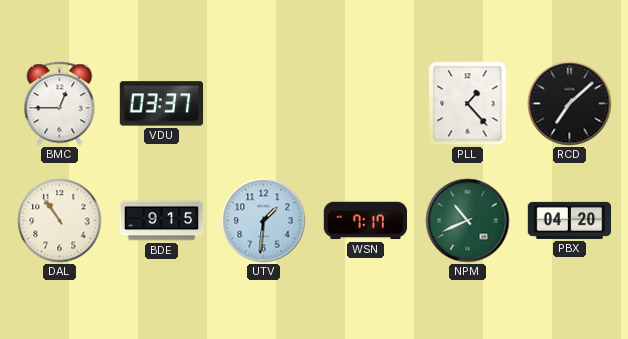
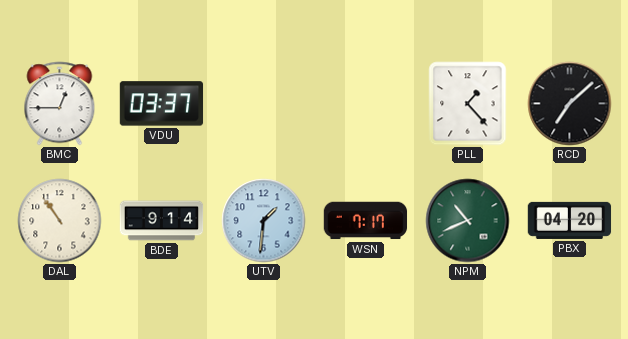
BDE: 9:15 -> 9:14 (162, 221)
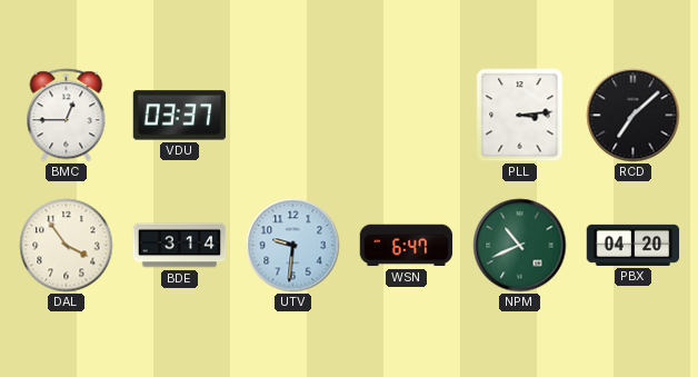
PLL: 1:23 -> 3:14 (520, 116)
DAL: 10:54 -> 3:54 (67, 246)
BDE: 9:14 -> 3:14 (180, 246)
UTV: 1:31 -> 9:31 (293, 246)
WSN: 7:17 -> 6:47 (407, 246)
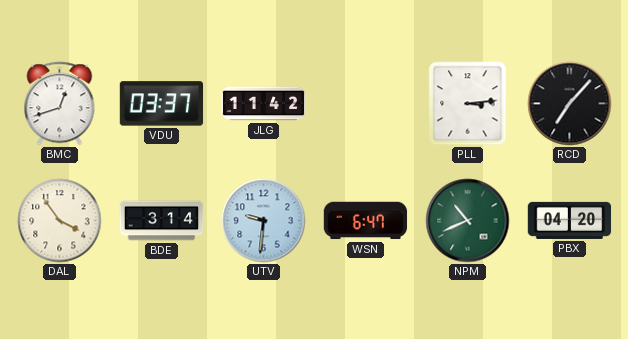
BMC: 12:45 -> 12:42 (60, 104)
JLG: none -> 11:42 (264, 104)
RCD: 7:08 -> 7:07 (570, 104)
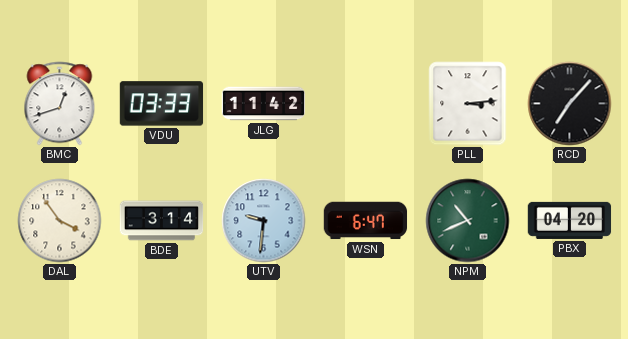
VDU: 03:37 -> 03:33 (162, 104)
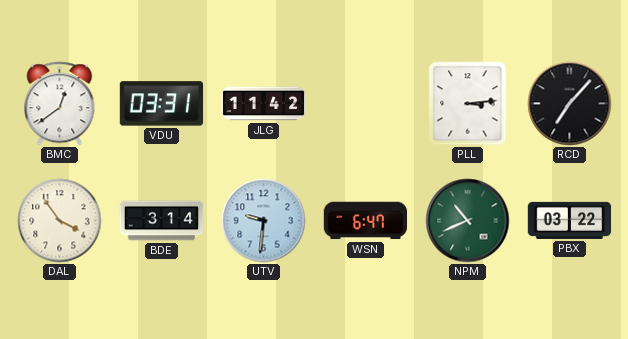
BMC: 12:42 -> 12:39 (60, 104)
VDU: 03:33 -> 03:31 (162, 104)
PBX: 04:20 -> 03:22 (570, 220)
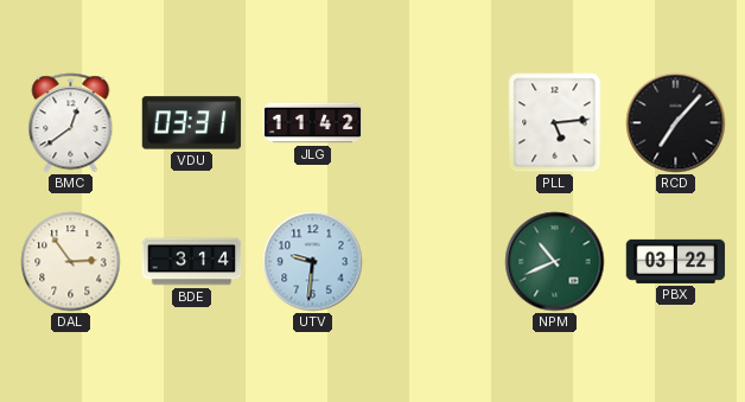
PLL: 3:14 -> 5:14 (555, 123)
DAL: 3:54 -> 2:54 (71, 262)
WSN: 6:47 -> none (366, 221)
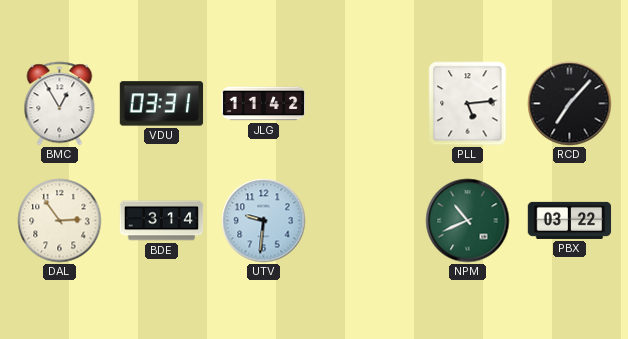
BMC: 12:39 -> 12:55 (60, 104)
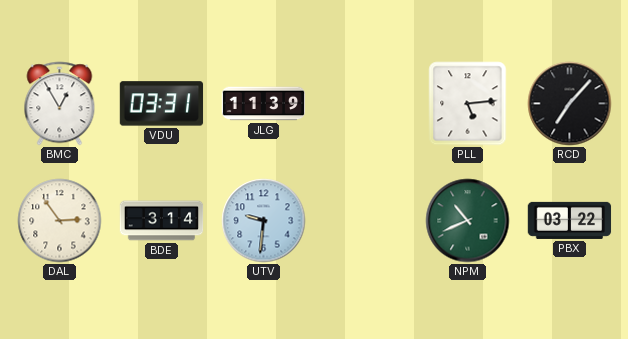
JLG: 11:42 -> 11:39 (264, 104)
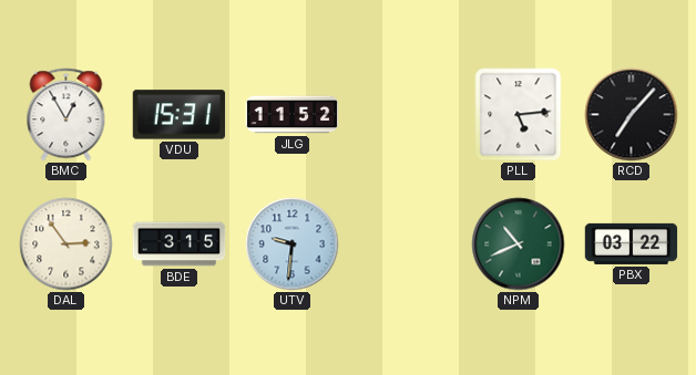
VDU: 03:31 -> 15:31 (180, 115)
JLG: 11:39 -> 11:52 (293, 115)
BDE: 3:14 -> 3:15 (180, 244)
